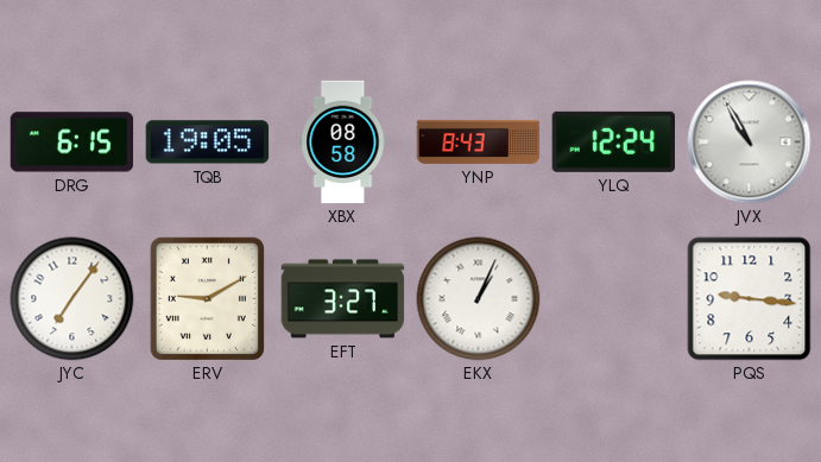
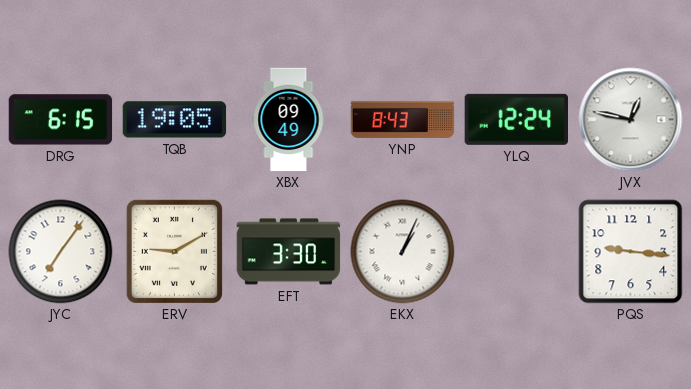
XBX: 08:58 -> 09:49 (289, 120)
JVX: 10:55 -> 12:47 (631, 120)
EFT: 3:27 -> 3:30 (289, 252)
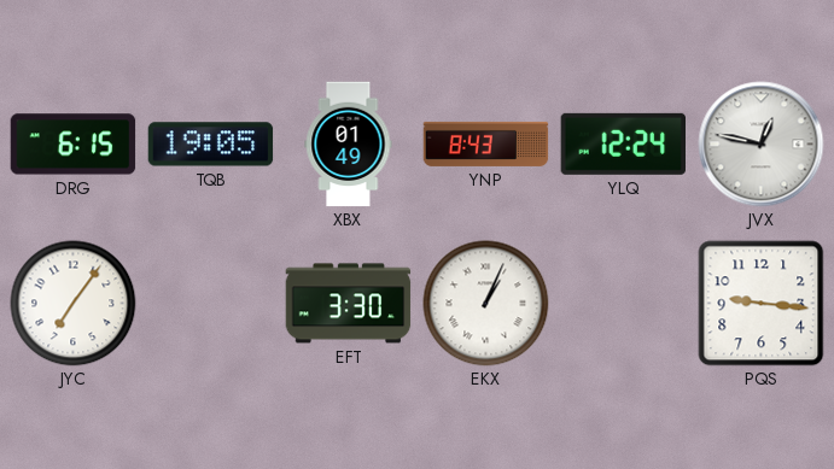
XBX: 09:49 -> 01:49 (349, 145)
ERV: 9:10 -> none (174, 251)
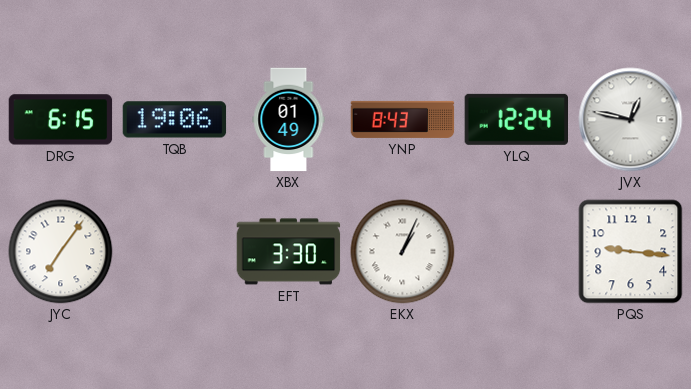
TQB: 19:05 -> 19:06 (175, 120)
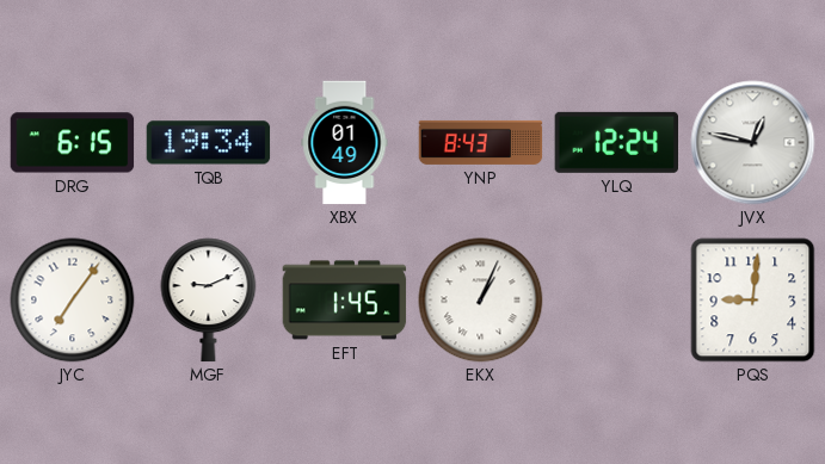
TQB: 19:06 -> 19:34 (209, 143)
MGF: none -> 9:11 (209, 301)
EFT: 3:30 -> 1:45 (345, 301)
PQS: 9:16 -> 9:01 (753, 301)
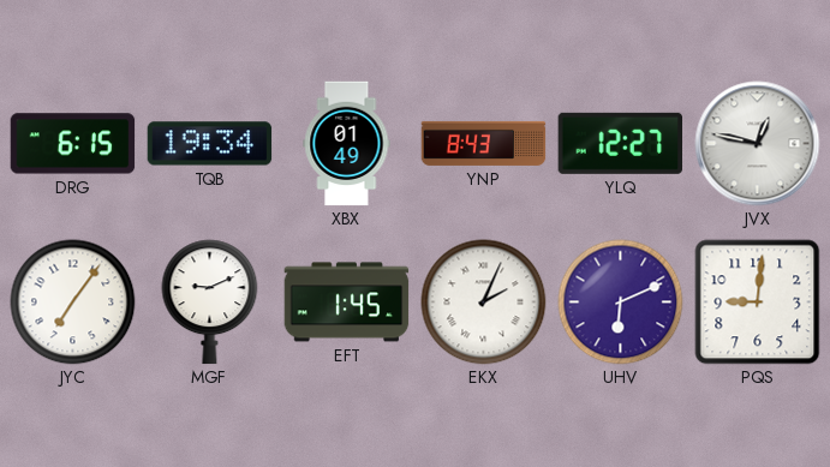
YLQ: 12:24 -> 12:27 (620, 143)
EKX: 1:04 -> 2:04 (484, 303)
UHV: none -> 6:11 (621, 303)
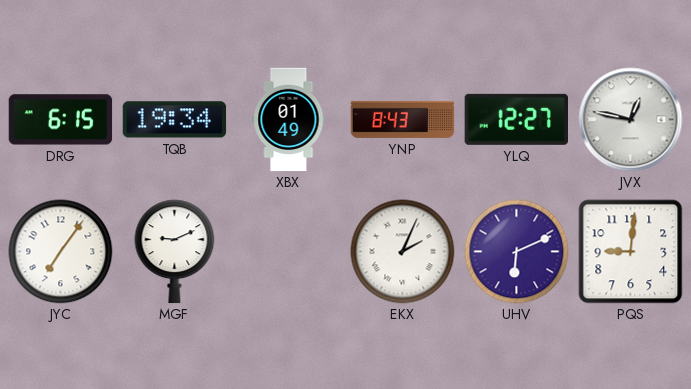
EFT: 1:45 -> none (347, 303)
